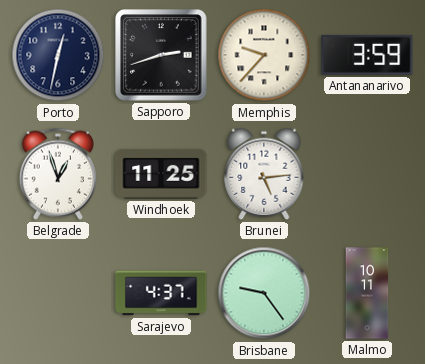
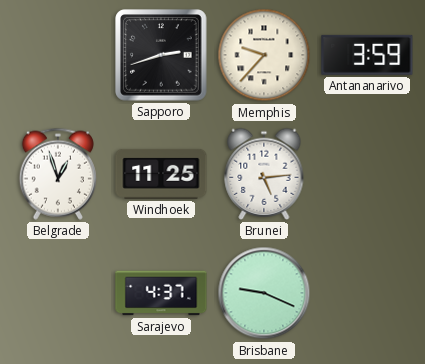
Porto: 12:32 -> none (58, 55)
Brisbane: 9:24 -> 9:19 (264, 293)
Malmo: 10:11 -> none (367, 293)
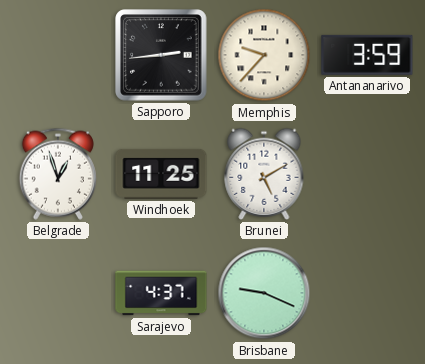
Sapporo: 2:42 -> 2:44 (161, 55)
Brunei: 5:14 -> 5:10 (264, 174)
